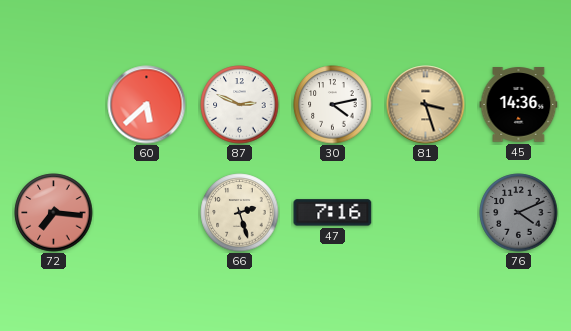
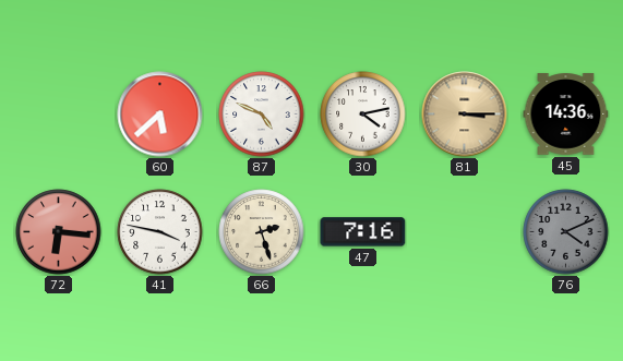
87: 2:49 -> 4:49 (262, 115)
81: 3:27 -> 3:15 (465, 115)
72: 7:16 -> 6:16 (59, 232)
41: none -> 3:47 (160, 232)
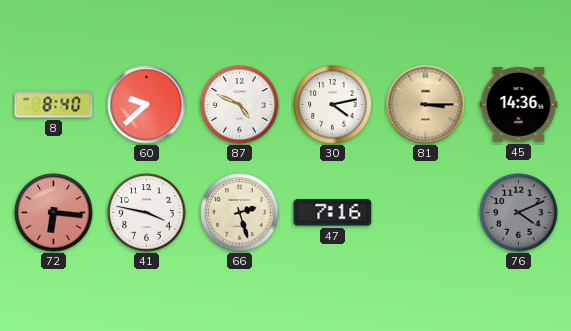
8: none -> 8:40 (54, 105)
60: 5:38 -> 9:38 (147, 105)
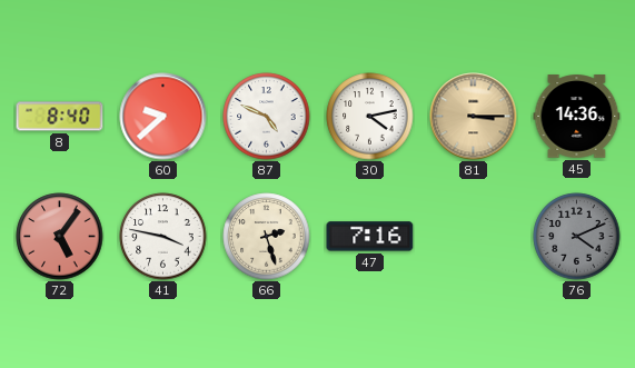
72: 6:16 -> 5:06 (60, 237)
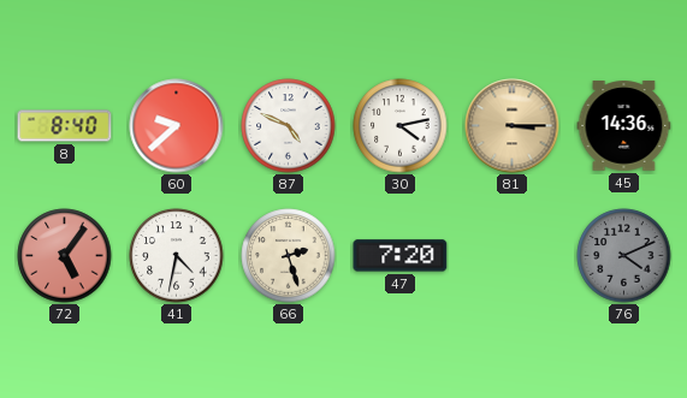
41: 3:47 -> 4:32 (177, 256)
47: 7:16 -> 7:20 (401, 256)
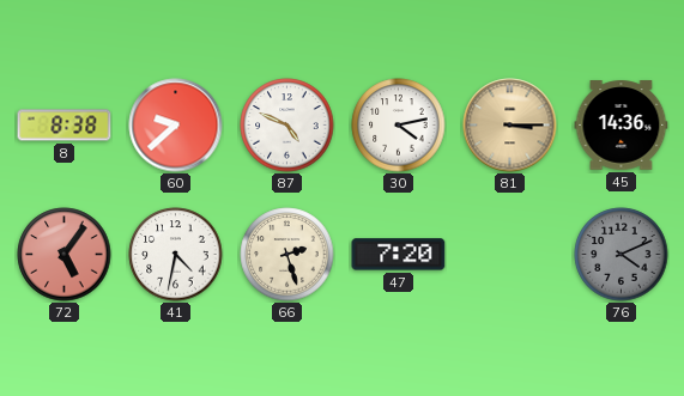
8: 8:40 -> 8:38 (65, 126)
